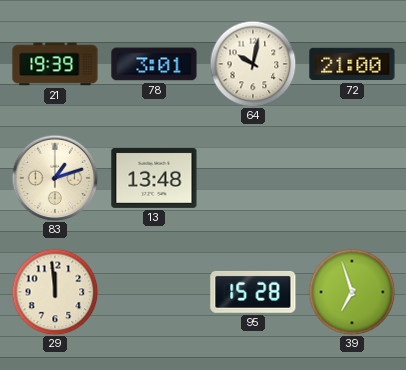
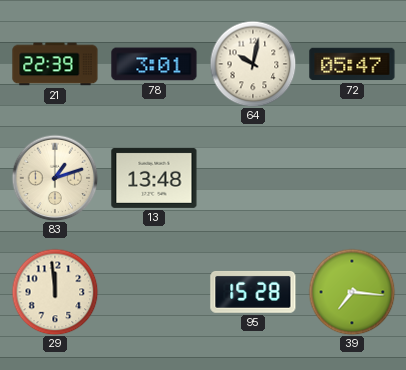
21: 19:39 -> 22:39 (55, 64)
72: 21:00 -> 05:47 (352, 64)
39: 6:57 -> 7:16 (352, 292)
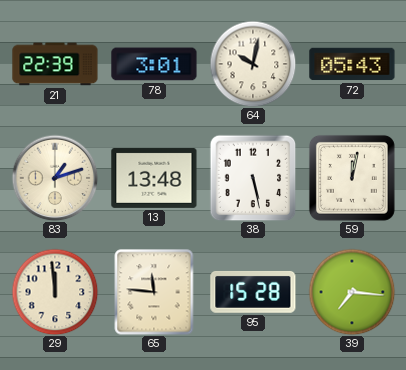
72: 05:47 -> 05:43 (352, 64)
38: none -> 5:28 (253, 178)
59: none -> 12:02 (352, 178)
65: none -> 11:46 (154, 292)
